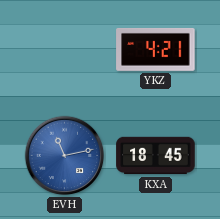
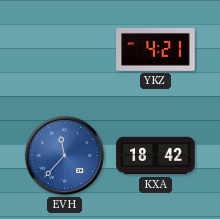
EVH: 11:13 -> 11:37 (65, 156)
KXA: 18:45 -> 18:42 (156, 156)
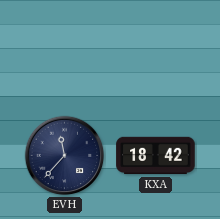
YKZ: 4:21 -> none (156, 49)
EVH dial: blue -> navy (65, 156)
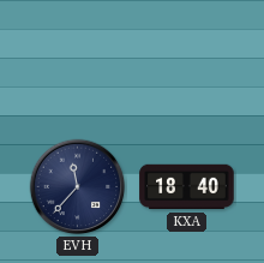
KXA: 18:42 -> 18:40 (187, 187)
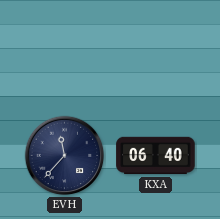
KXA: 18:40 -> 06:40 (156, 156)
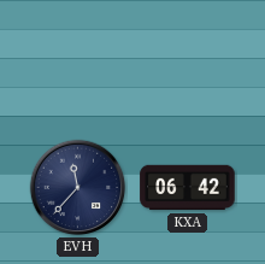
KXA: 06:40 -> 06:42 (188, 188)
